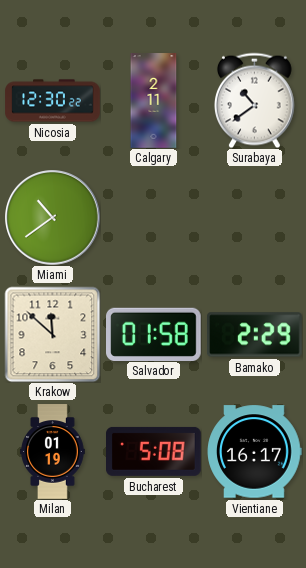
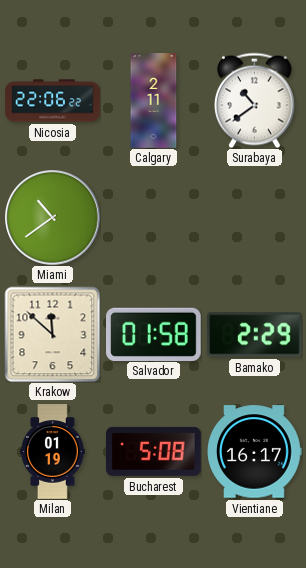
Nicosia: 12:30 -> 22:06 (53, 101)
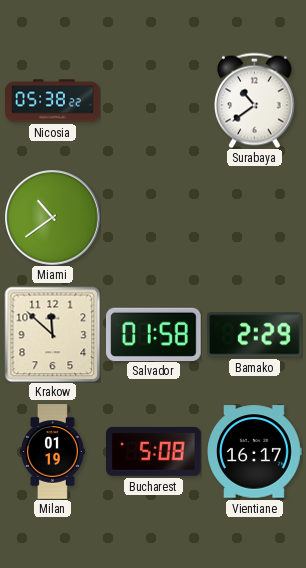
Nicosia: 22:06 -> 05:38 (53, 101)
Calgary: 2:11 -> none (154, 101)
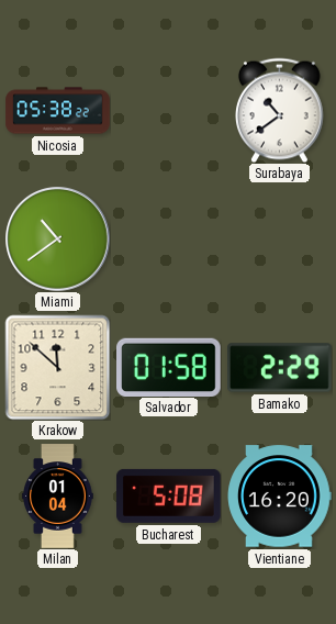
Milan: 01:19 -> 01:04 (58, 497)
Vientiane: 16:17 -> 16:20 (279, 497)
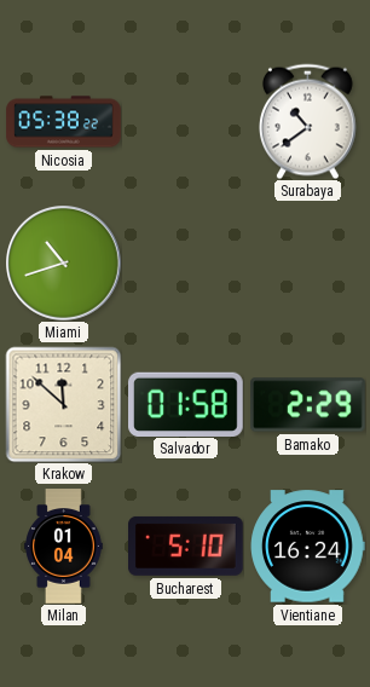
Miami: 10:39 -> 10:42 (64, 264)
Bucharest: 5:08 -> 5:10 (186, 545)
Vientiane: 16:20 -> 16:24 (307, 547)
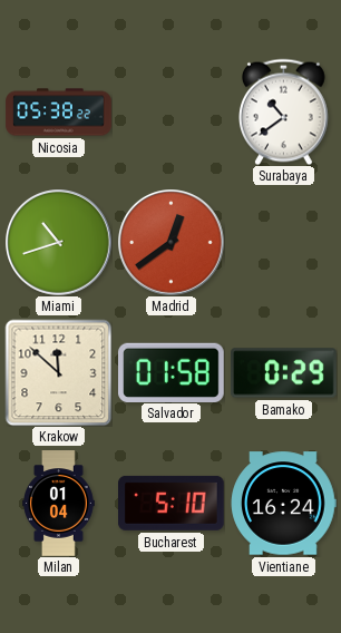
Madrid: none -> 12:39 (172, 243)
Bamako: 2:29 -> 0:29 (284, 373)
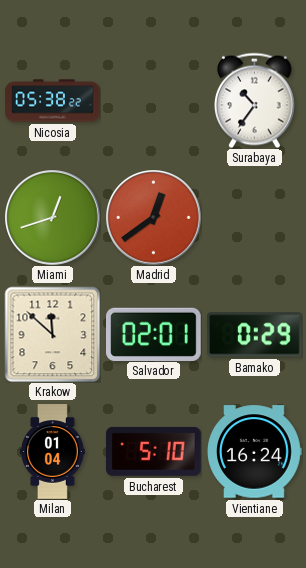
Surabaya: 10:39 -> 10:36 (255, 100)
Miami: 10:42 -> 12:42 (53, 218)
Salvador: 01:58 -> 02:01 (154, 334)
